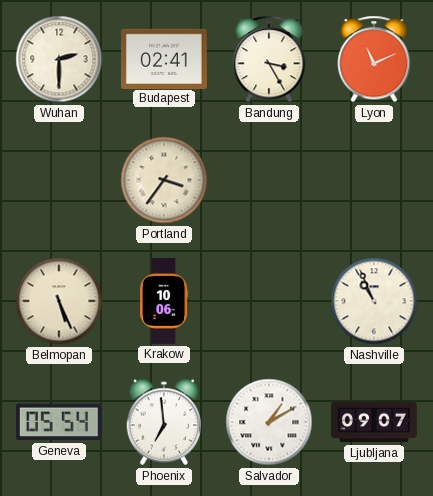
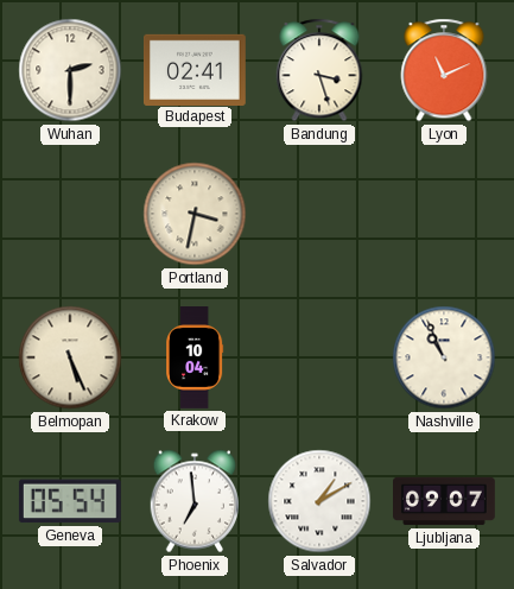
Bandung: 3:25 -> 3:27 (319, 70)
Portland: 3:36 -> 3:32 (195, 214)
Krakow: 10:06 -> 10:04 (196, 357)
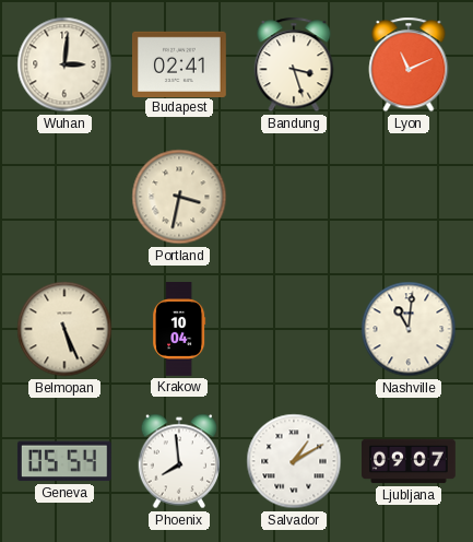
Wuhan: 2:30 -> 3:01 (64, 64)
Nashville: 10:56 -> 11:01 (409, 329)
Phoenix: 6:59 -> 7:59 (179, 461)
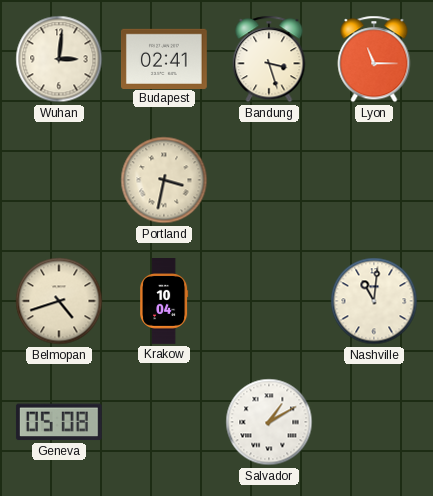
Lyon: 11:11 -> 11:15 (374, 59)
Belmopan: 5:26 -> 4:42 (59, 301)
Geneva: 05:54 -> 05:08 (59, 422)
Phoenix: 7:59 -> none (179, 461)
Ljubljana: 09:07 -> none (410, 461)
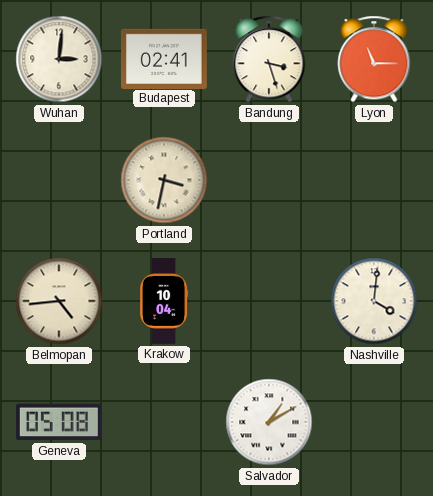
Belmopan: 4:42 -> 4:44 (59, 301)
Nashville: 11:01 -> 4:01 (374, 301)
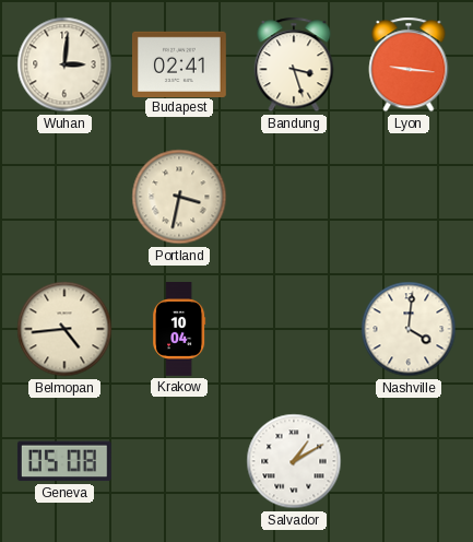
Lyon: 11:15 -> 9:16 (409, 64)
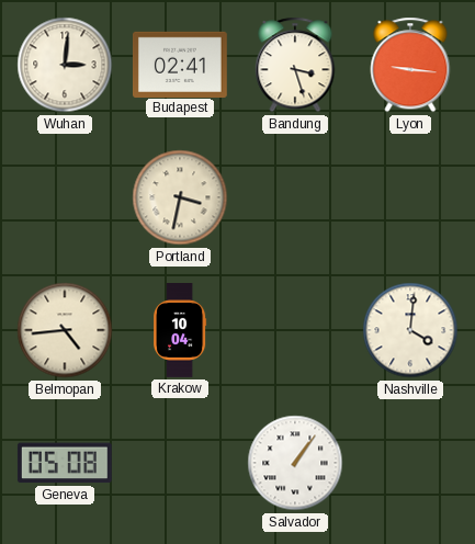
Salvador: 1:10 -> 1:06 (295, 463)
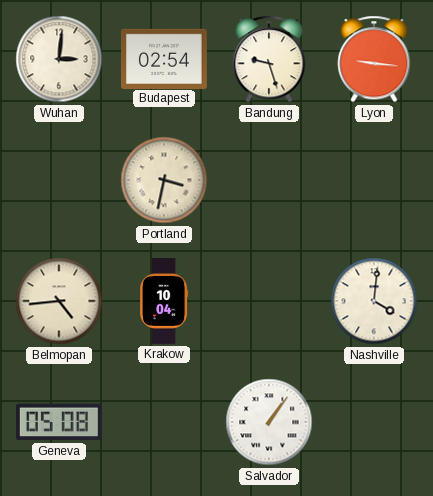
Budapest: 02:41 -> 02:54 (165, 58)
Bandung: 3:27 -> 9:27 (269, 59)
